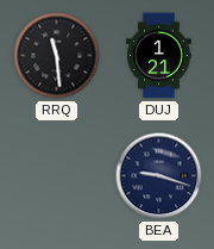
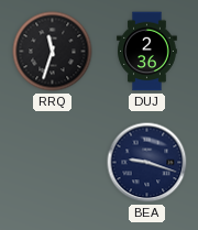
RRQ: 11:29 -> 11:33 (53, 52)
DUJ: 1:21 -> 2:36 (147, 52)
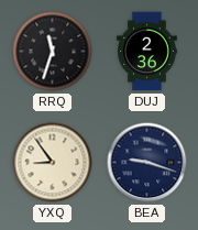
YXQ: none -> 8:54 (53, 163)
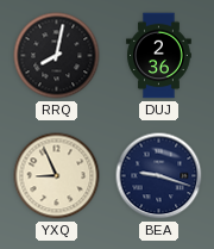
RRQ: 11:33 -> 8:02 (57, 56)
YXQ: 8:54 -> 8:56 (57, 176)
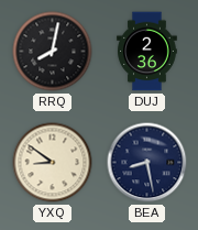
YXQ: 8:56 -> 8:51 (53, 163)
BEA: 9:18 -> 8:28 (147, 163)
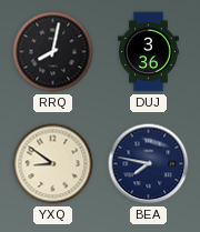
DUJ: 2:36 -> 3:36 (149, 52)
BEA: 8:28 -> 7:47 (149, 164)
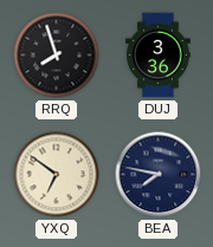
RRQ: 8:02 -> 7:57 (57, 56)
YXQ: 8:51 -> 6:51 (57, 175)
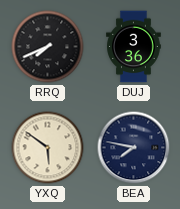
RRQ: 7:57 -> 7:41 (48, 47)
YXQ: 6:51 -> 5:51 (48, 148)
